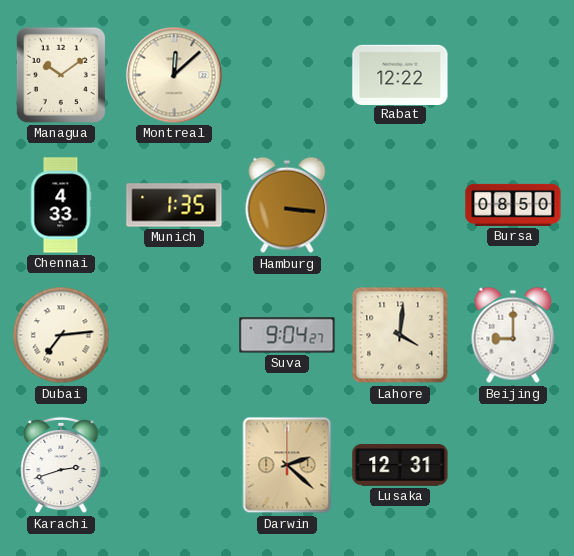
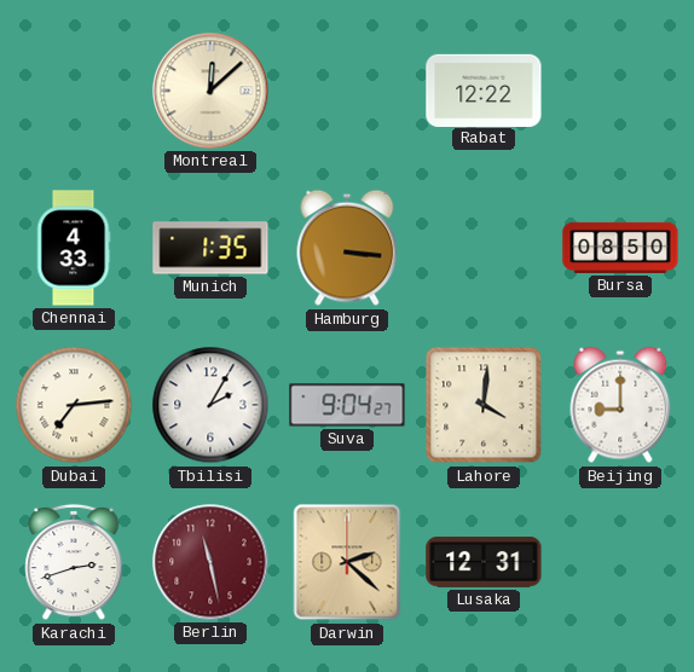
Managua: 10:09 -> none (61, 75)
Tbilisi: none -> 2:05 (210, 405)
Berlin: none -> 11:28 (210, 562)
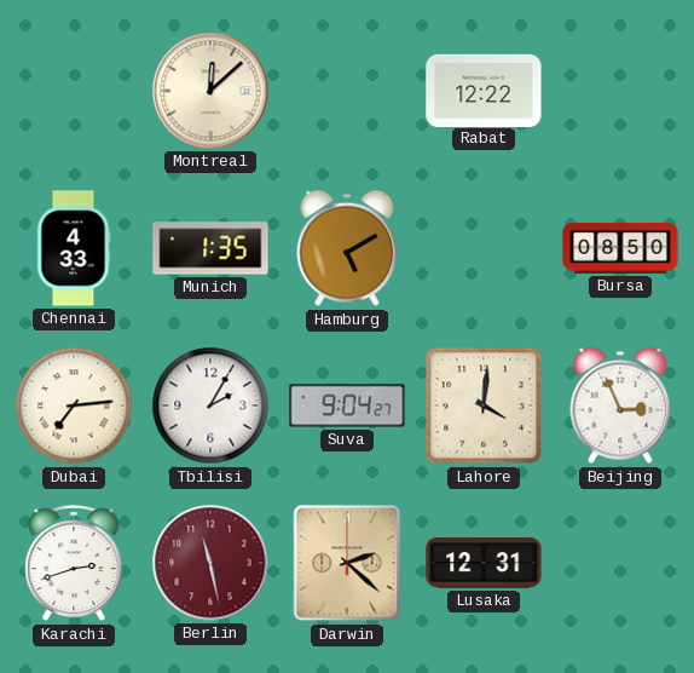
Hamburg: 3:16 -> 5:10 (347, 248)
Beijing: 9:00 -> 2:56 (620, 405)
